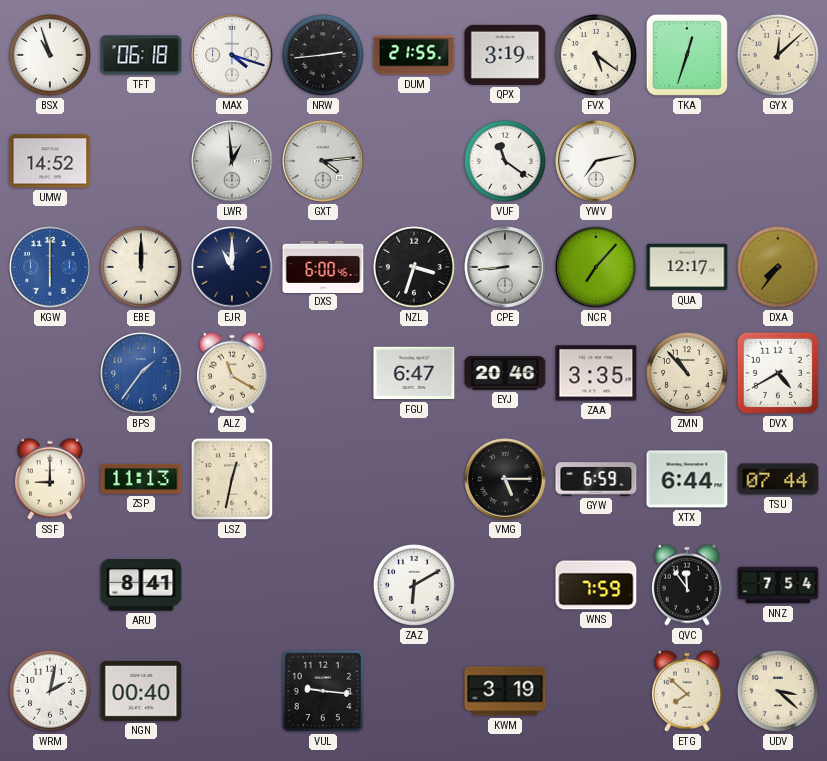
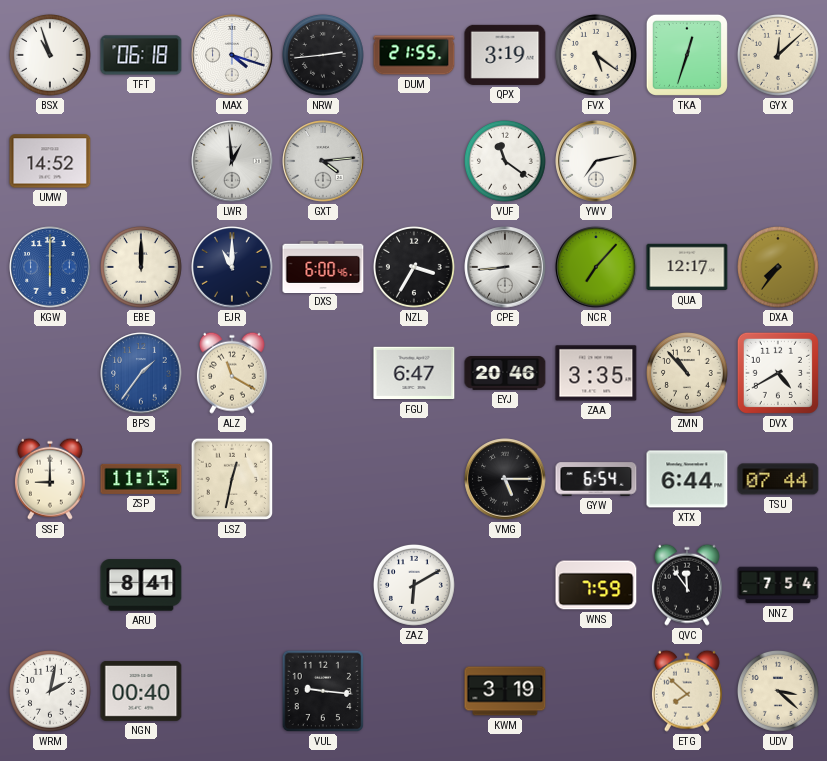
NZL: 3:33 -> 3:35 (414, 267)
GYW: 6:59 -> 6:54 (596, 479)
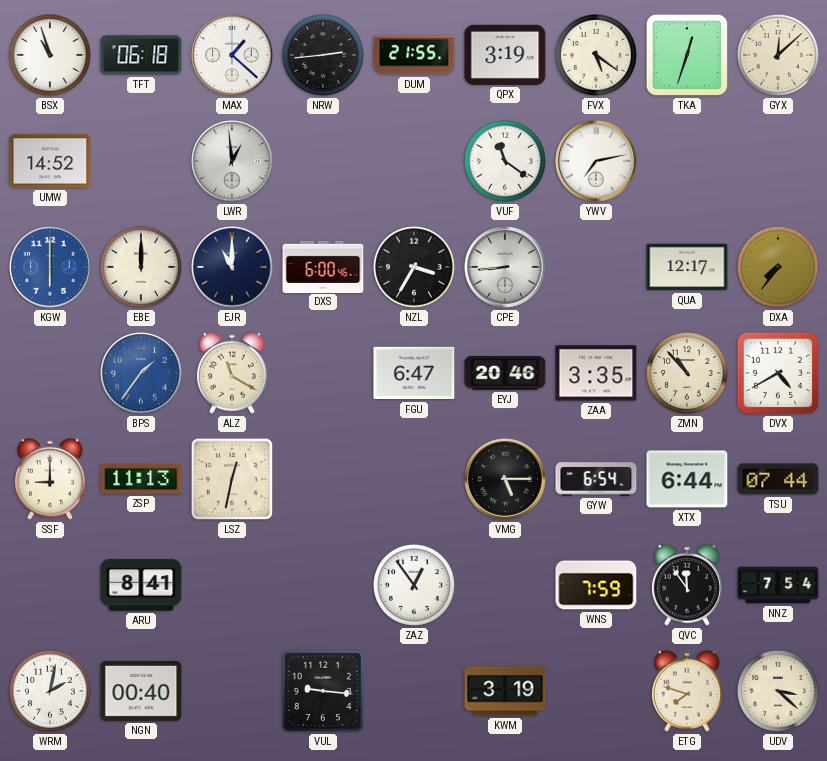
MAX: 4:18 -> 1:22 (232, 55)
GXT: 4:14 -> none (323, 161)
NCR: 7:07 -> none (596, 267)
ZAZ: 6:10 -> 12:54 (414, 585)
ETG: 7:52 -> 7:48 (687, 691)
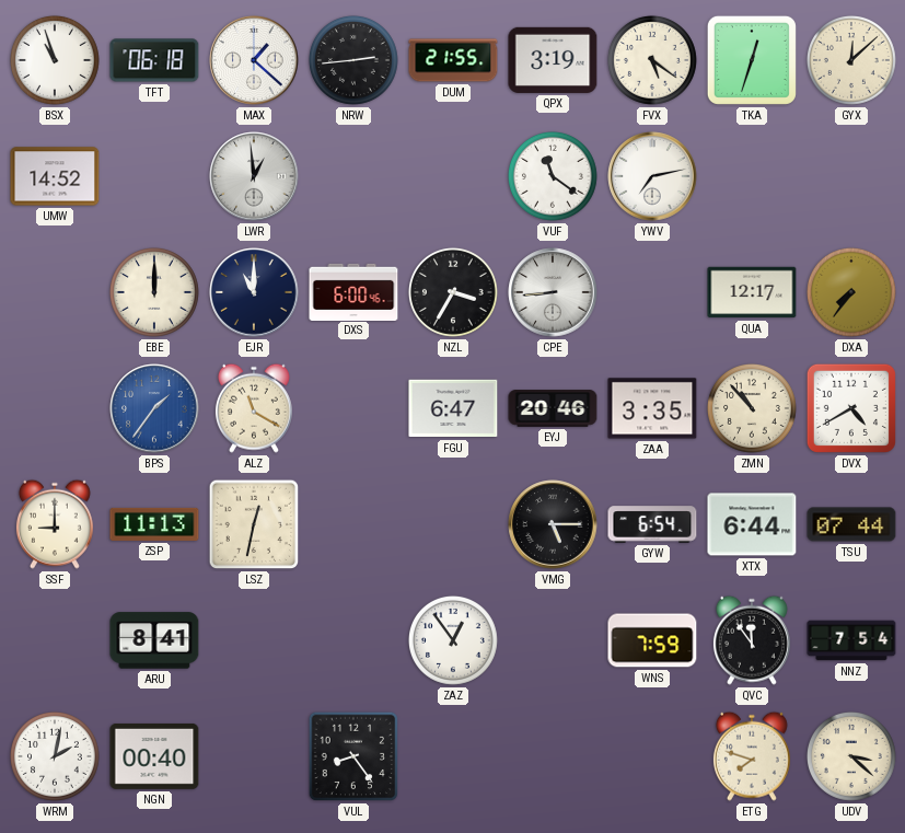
KGW: 6:00 -> none (50, 267)
VUL: 9:16 -> 8:24 (353, 756)
KWM: 3:19 -> none (505, 691)
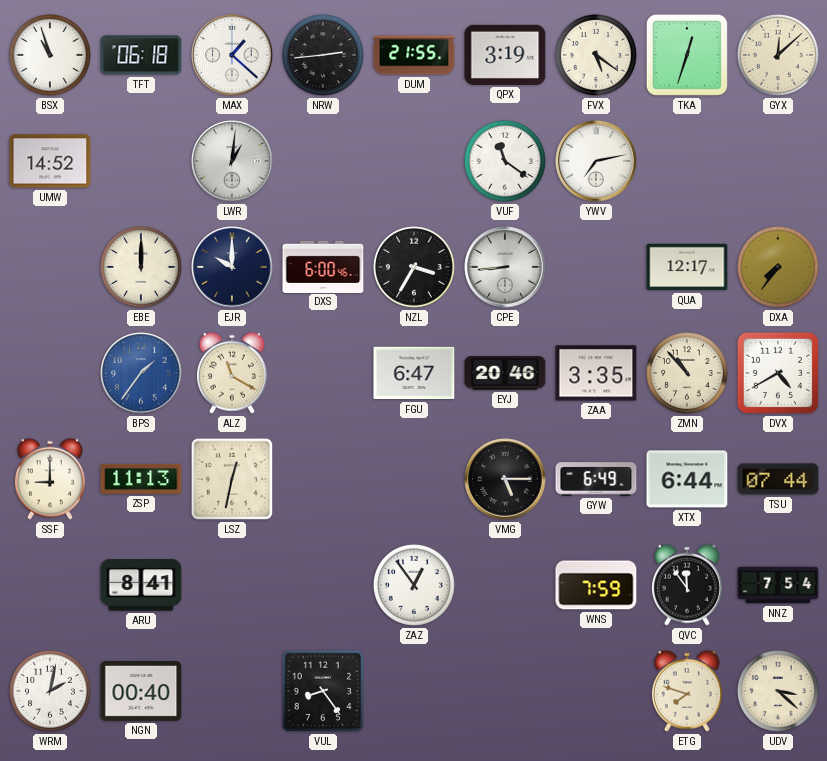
LWR: 12:59 -> 1:01 (232, 161)
EJR: 11:00 -> 10:00 (232, 267)
GYW: 6:54 -> 6:49 (596, 479)
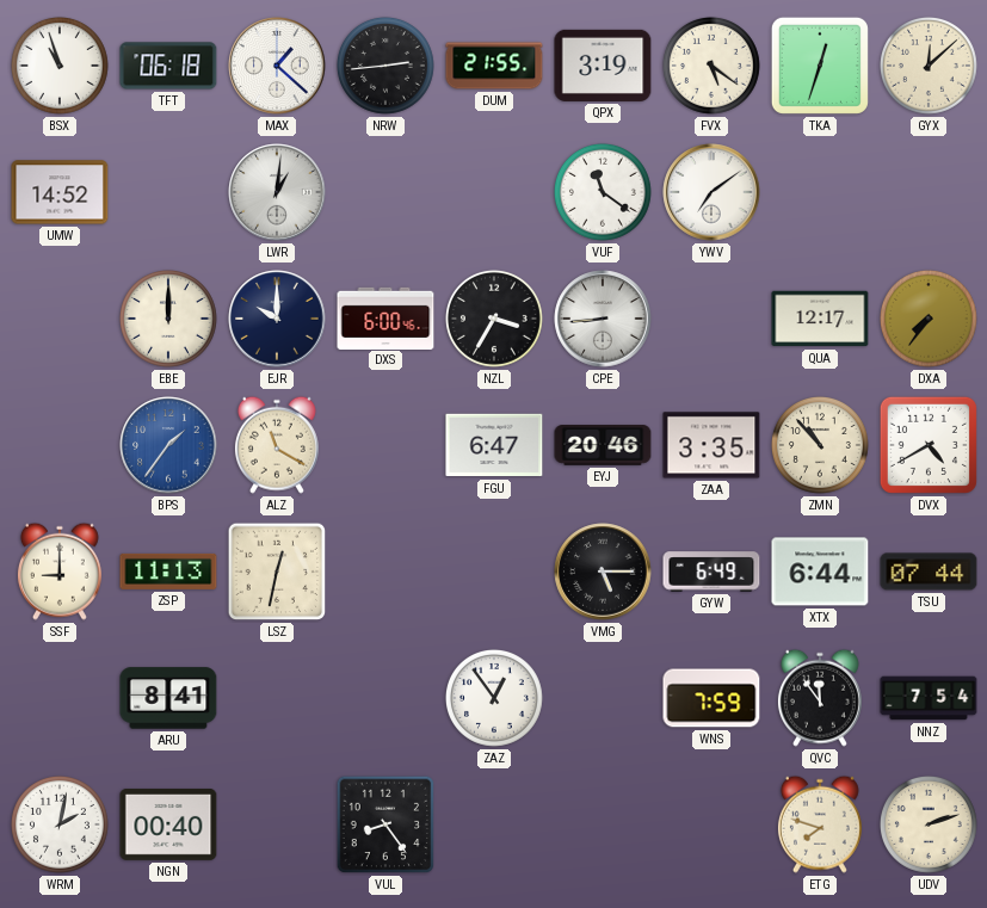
YWV: 7:13 -> 7:09 (711, 192)
UDV: 3:22 -> 2:12 (929, 824)
